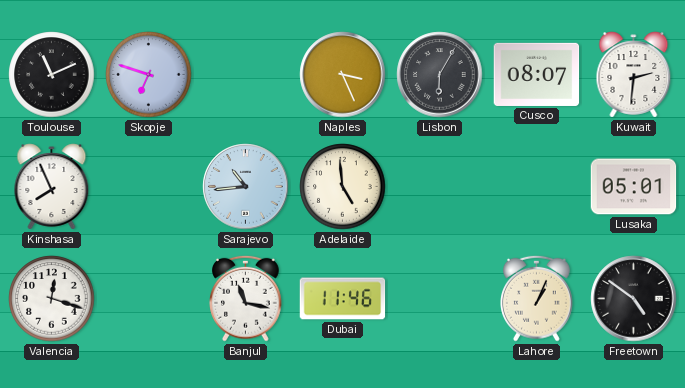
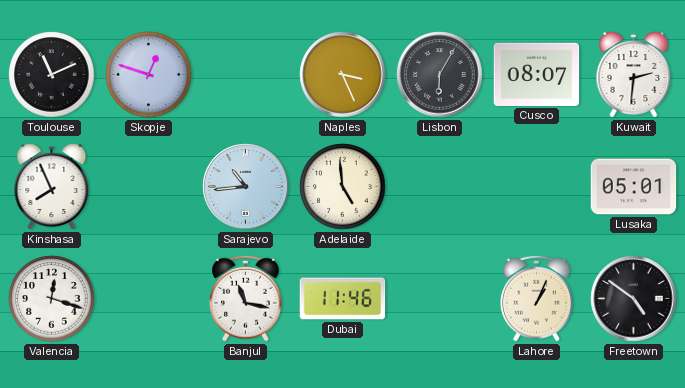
Skopje: 6:48 -> 12:48 (149, 75)
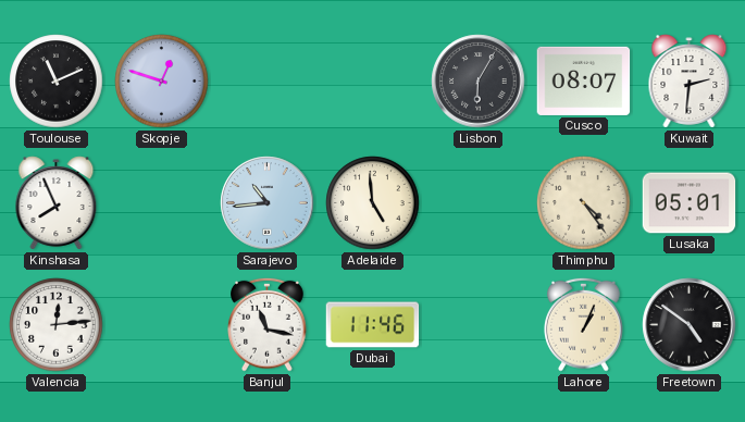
Naples: 3:26 -> none (343, 75)
Thimphu: none -> 4:24 (584, 203)
Valencia: 12:18 -> 12:14 (57, 325)
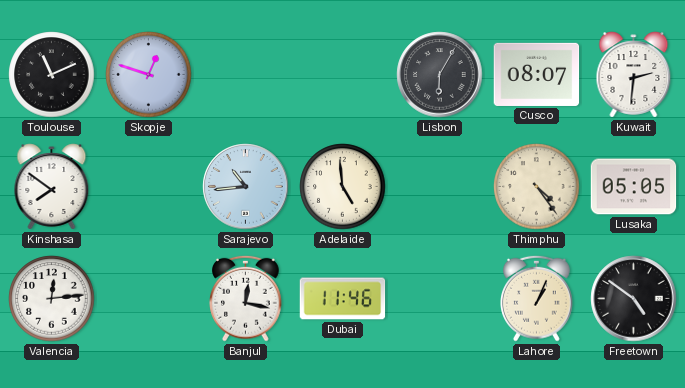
Kinshasa: 7:56 -> 7:51 (52, 187)
Lusaka: 05:01 -> 05:05 (634, 187)
Banjul: 11:17 -> 12:17 (246, 298)
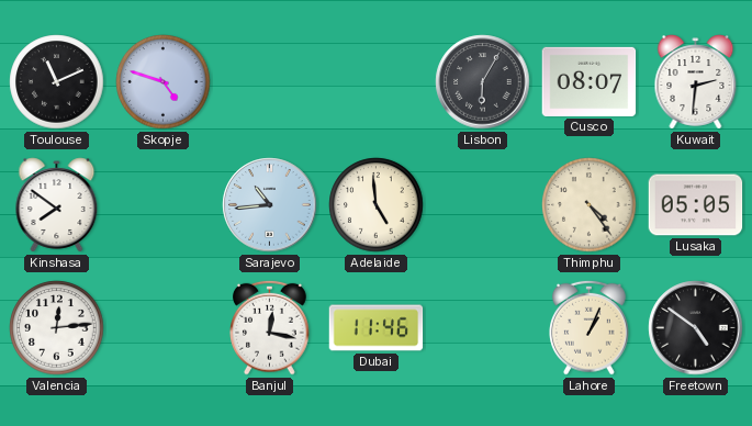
Skopje: 12:48 -> 4:48 (164, 82)
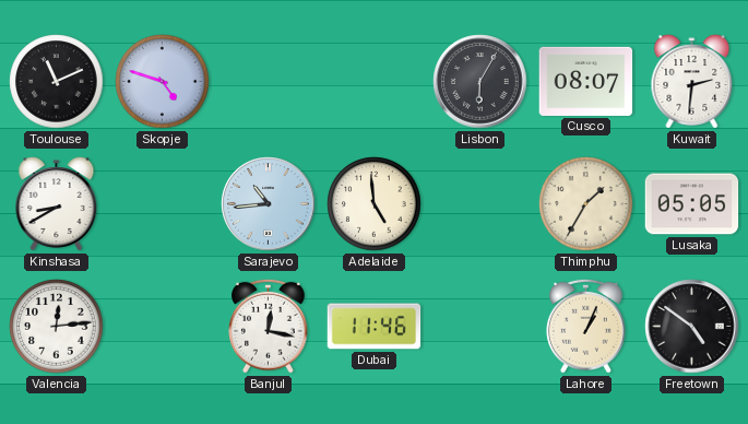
Kinshasa: 7:51 -> 8:40 (57, 204)
Thimphu: 4:24 -> 1:35 (586, 204)
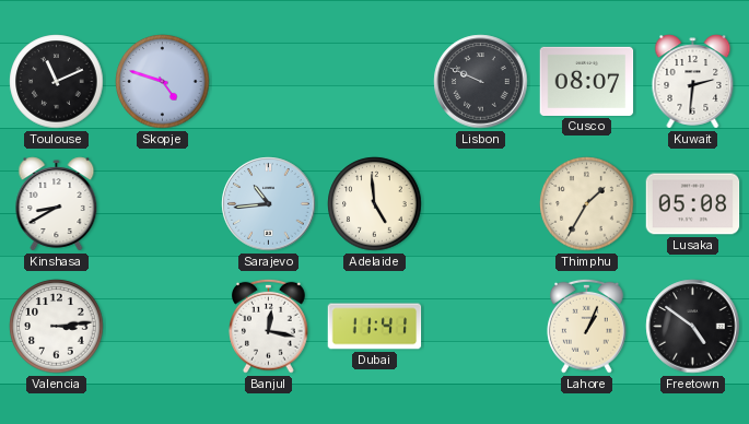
Lisbon: 6:05 -> 9:49 (481, 82)
Lusaka: 05:05 -> 05:08 (693, 204)
Valencia: 12:14 -> 3:14 (57, 327)
Dubai: 11:46 -> 11:41 (375, 327)
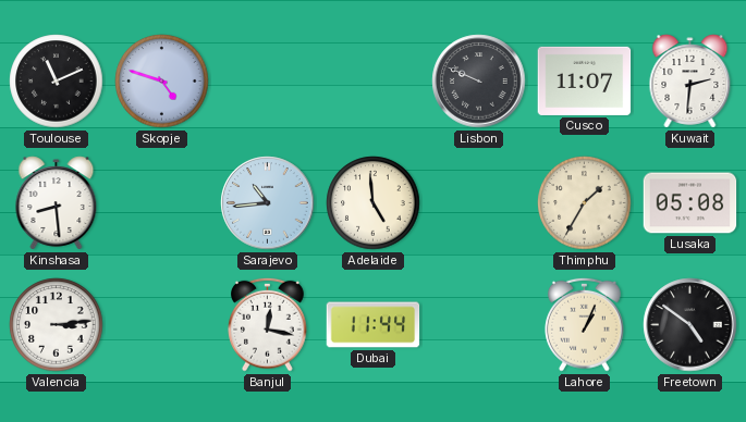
Cusco: 08:07 -> 11:07 (585, 80)
Kinshasa: 8:40 -> 8:29 (57, 203)
Dubai: 11:41 -> 11:44 (374, 325)
